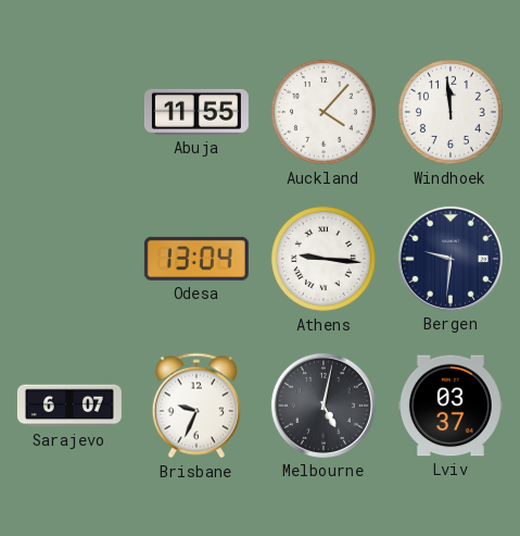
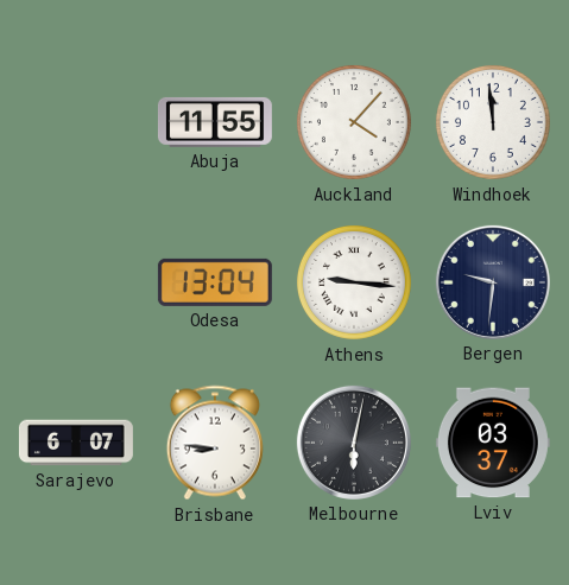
Brisbane: 9:34 -> 8:46 (215, 443)
Melbourne: 5:02 -> 6:02 (354, 443)
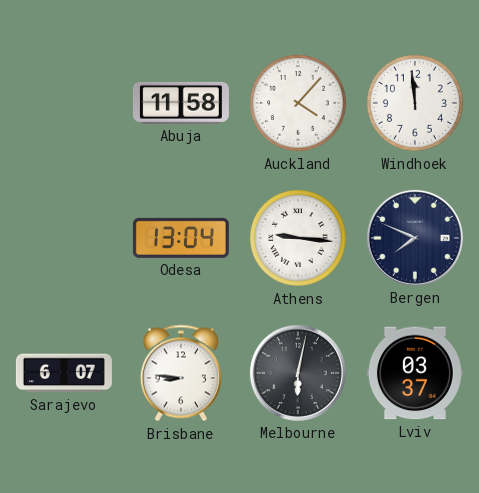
Abuja: 11:55 -> 11:58 (181, 103)
Bergen: 9:31 -> 7:49 (415, 238)
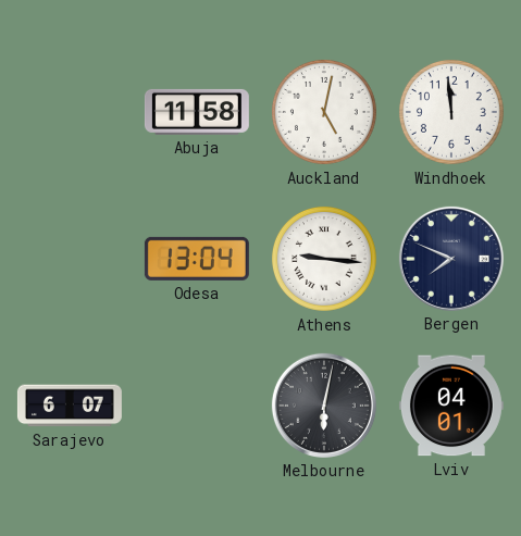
Auckland: 4:07 -> 5:02 (324, 112)
Brisbane: 8:46 -> none (181, 373)
Lviv: 03:37 -> 04:01 (451, 406)
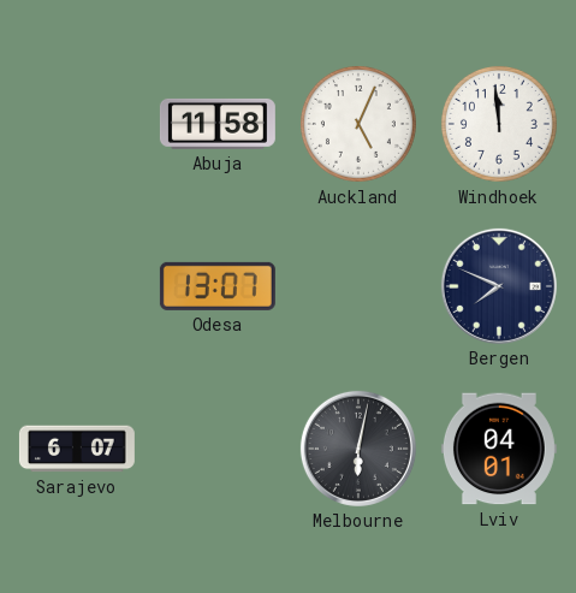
Auckland: 5:02 -> 5:04 (358, 124)
Odesa: 13:04 -> 13:07 (218, 286)
Athens: 9:16 -> none (324, 259)
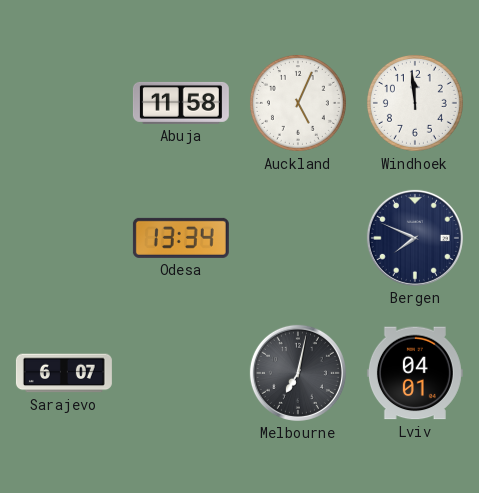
Odesa: 13:07 -> 13:34 (181, 238)
Melbourne: 6:02 -> 7:02 (298, 373)
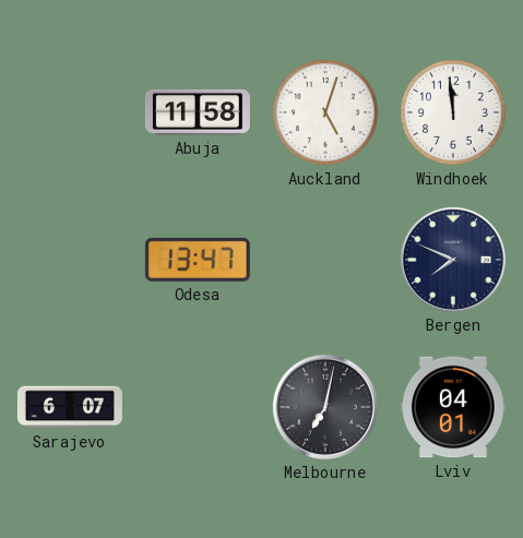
Auckland: 5:04 -> 5:03 (325, 112)
Odesa: 13:34 -> 13:47 (198, 260)
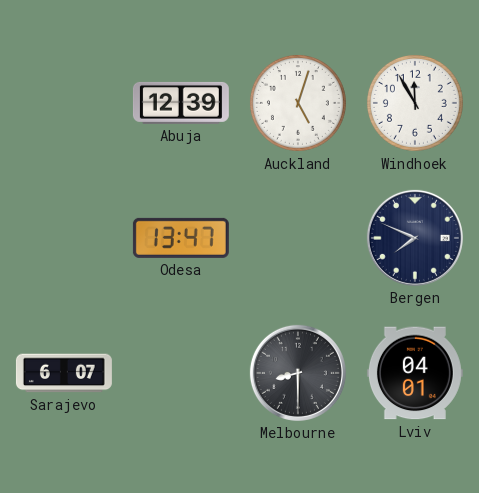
Abuja: 11:58 -> 12:39 (181, 103)
Windhoek: 11:59 -> 11:55 (415, 103)
Melbourne: 7:02 -> 8:30 (298, 373)
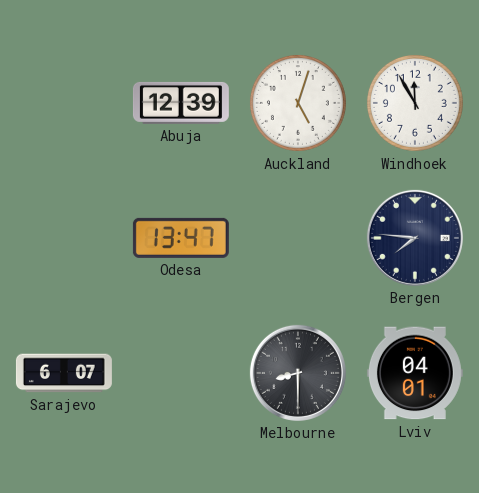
Bergen: 7:49 -> 7:46 (415, 238)
